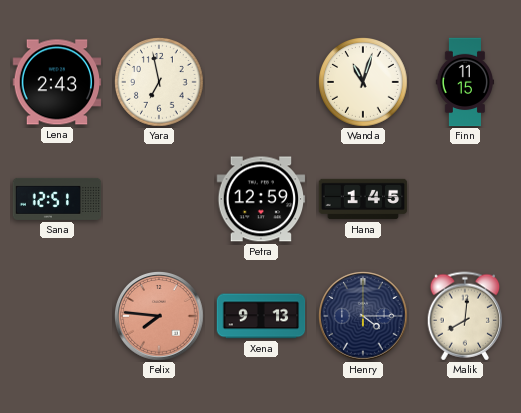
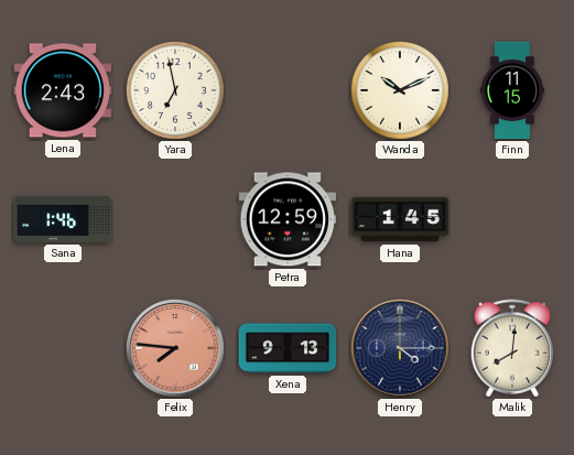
Wanda: 11:03 -> 10:11 (401, 91)
Sana: 12:51 -> 1:46 (63, 219)
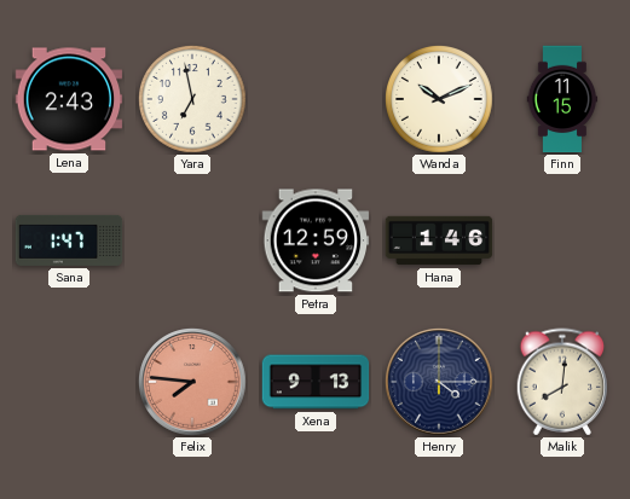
Sana: 1:46 -> 1:47 (69, 240)
Hana: 1:45 -> 1:46 (439, 240)
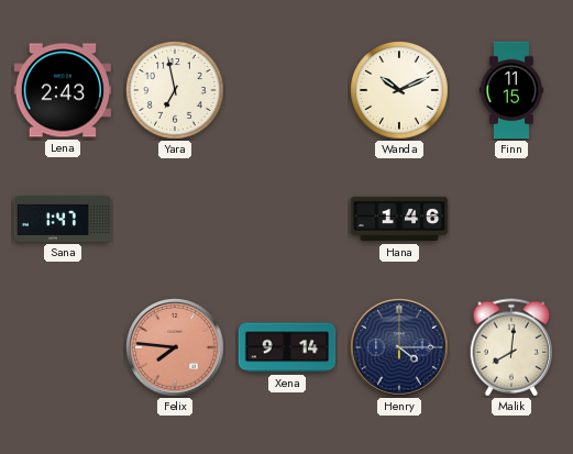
Petra: 12:59 -> none (316, 240)
Xena: 9:13 -> 9:14 (287, 347)
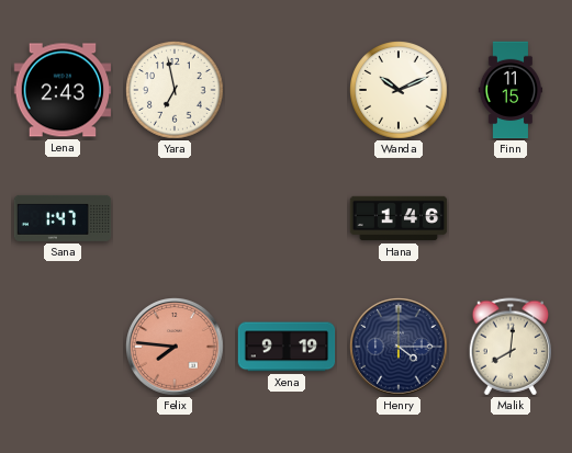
Xena: 9:14 -> 9:19 (287, 347)
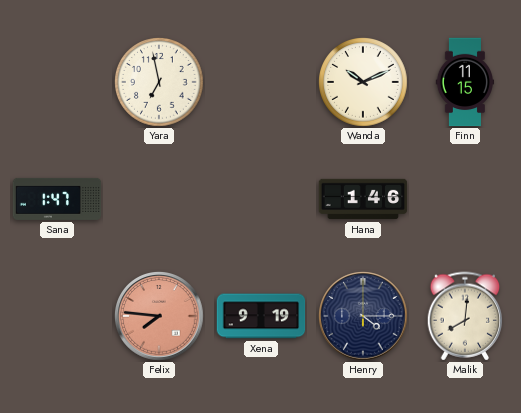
Lena: 2:43 -> none (63, 90)
